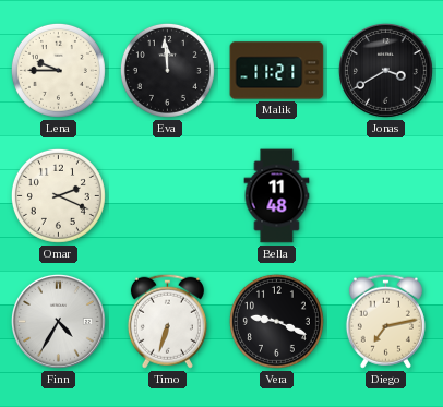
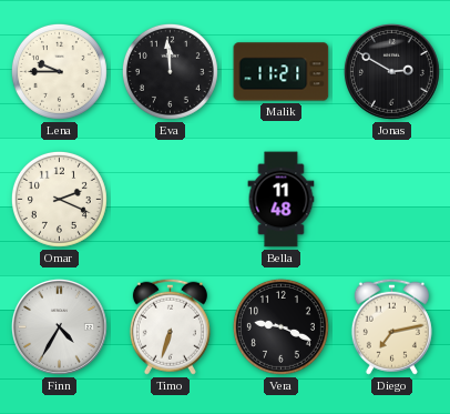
Jonas: 3:40 -> 2:50 (391, 71)
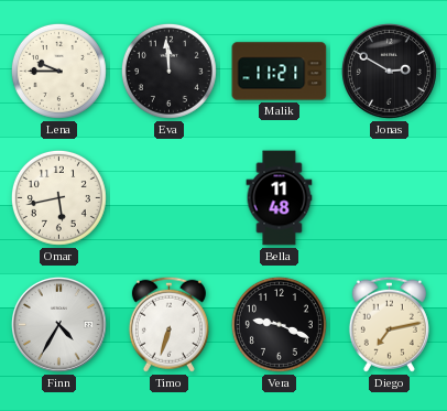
Omar: 2:19 -> 5:43 (58, 197)
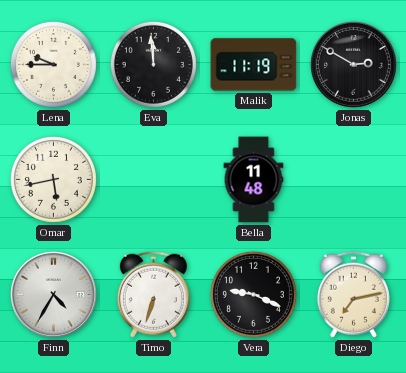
Malik: 11:21 -> 11:19 (254, 65)
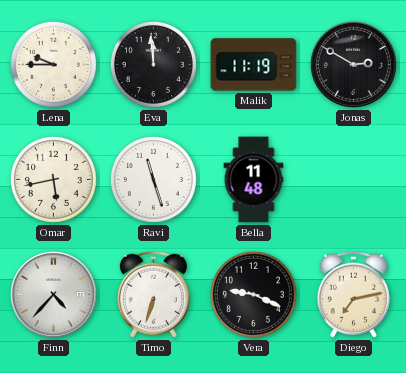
Ravi: none -> 11:27 (153, 179)
Finn: 4:35 -> 4:37 (53, 294)
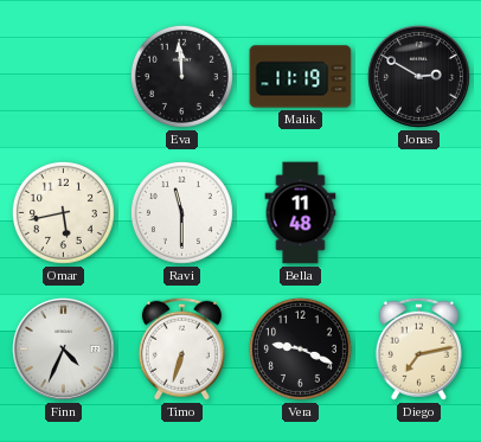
Lena: 9:45 -> none (53, 64)
Ravi: 11:27 -> 11:30 (181, 212)
Finn: 4:37 -> 4:34 (63, 348)
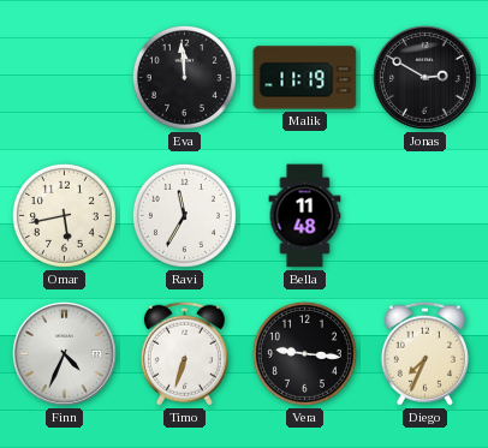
Ravi: 11:30 -> 11:35 (184, 215)
Vera: 9:19 -> 9:16 (304, 353)
Diego: 7:13 -> 7:34 (424, 353)
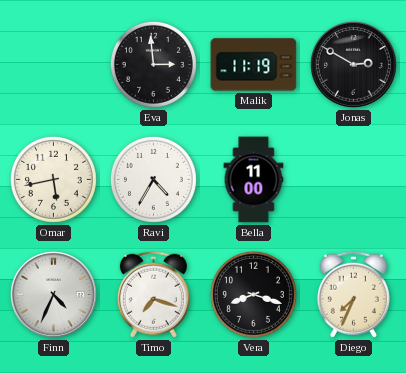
Eva: 11:59 -> 2:59 (153, 64)
Ravi: 11:35 -> 4:35 (153, 179)
Bella: 11:48 -> 11:00 (254, 180)
Timo: 6:33 -> 7:18 (153, 294)
Vera: 9:16 -> 8:18 (253, 294)
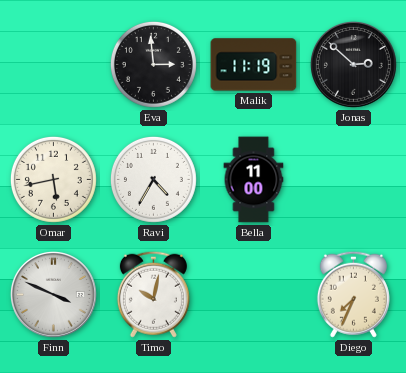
Jonas: 2:50 -> 2:52 (353, 64)
Finn: 4:34 -> 3:49 (53, 294)
Timo: 7:18 -> 10:02 (153, 294)
Vera: 8:18 -> none (253, 294)
